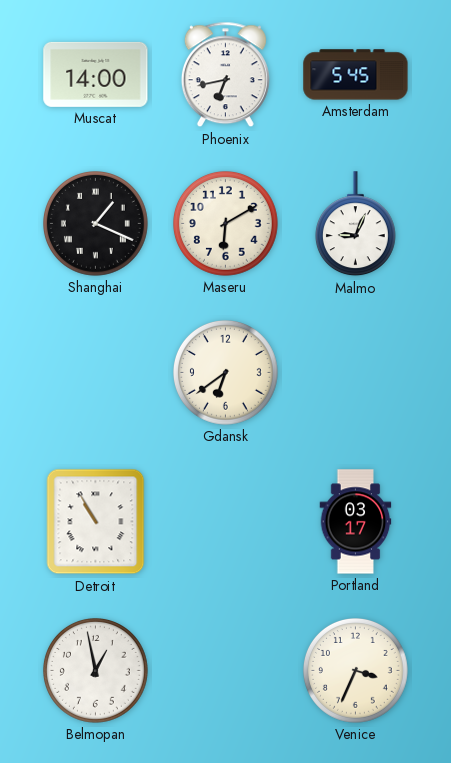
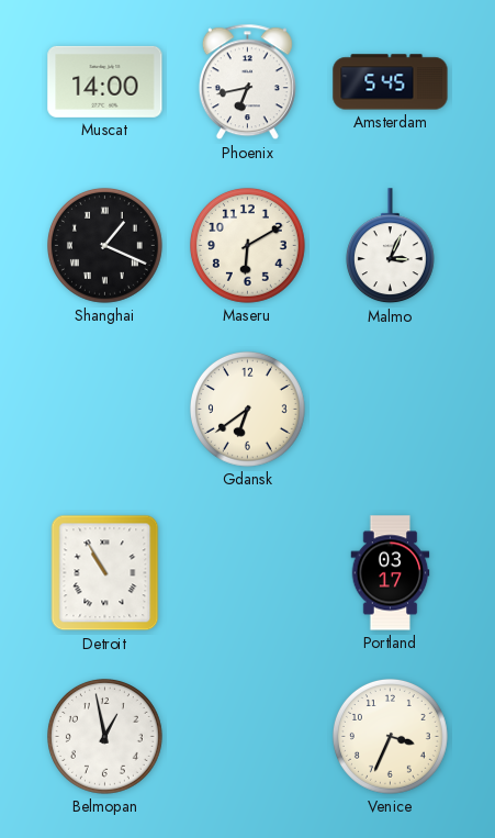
Malmo: 9:04 -> 3:04 (390, 246)
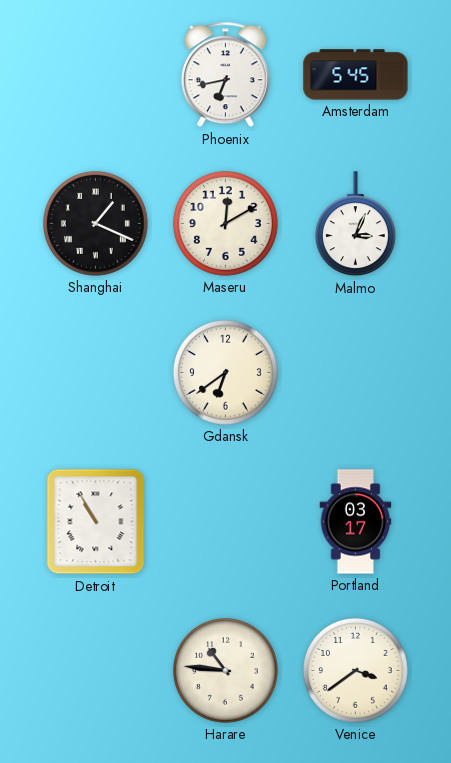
Muscat: 14:00 -> none (105, 81)
Maseru: 6:10 -> 12:10 (226, 224)
Belmopan: 12:58 -> none (105, 737)
Harare: none -> 10:46 (226, 671)
Venice: 3:34 -> 3:39 (356, 671)
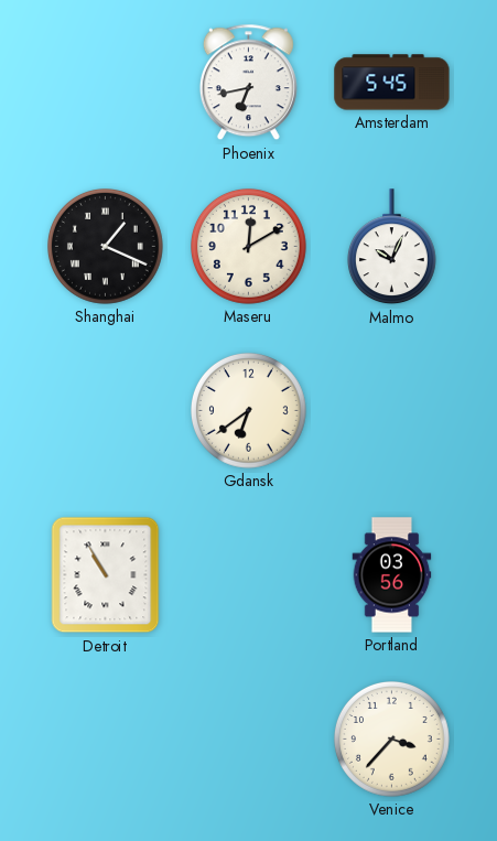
Malmo: 3:04 -> 10:04 (391, 247)
Portland: 03:17 -> 03:56 (392, 575)
Harare: 10:46 -> none (226, 671)
Venice: 3:39 -> 3:37 (392, 740)
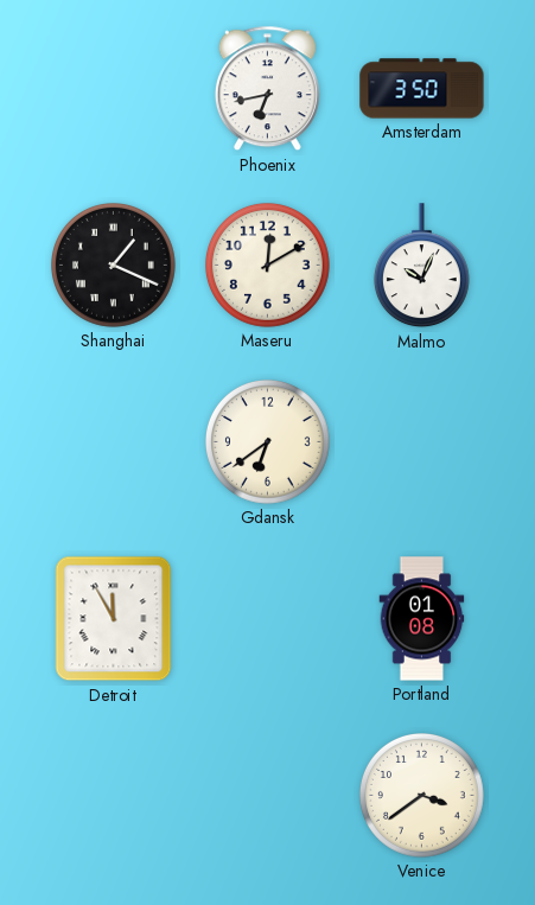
Amsterdam: 5:45 -> 3:50 (422, 89)
Detroit: 10:55 -> 11:55 (114, 619)
Portland: 03:56 -> 01:08 (422, 619)
Venice: 3:37 -> 3:39 (422, 796)
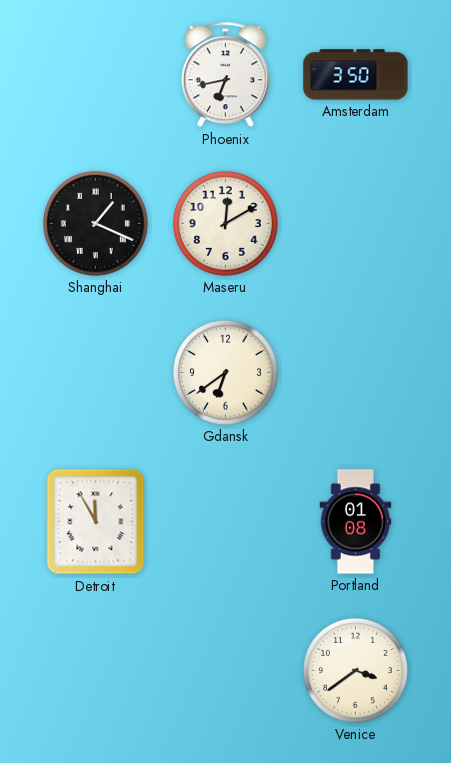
Malmo: 10:04 -> none (421, 266)
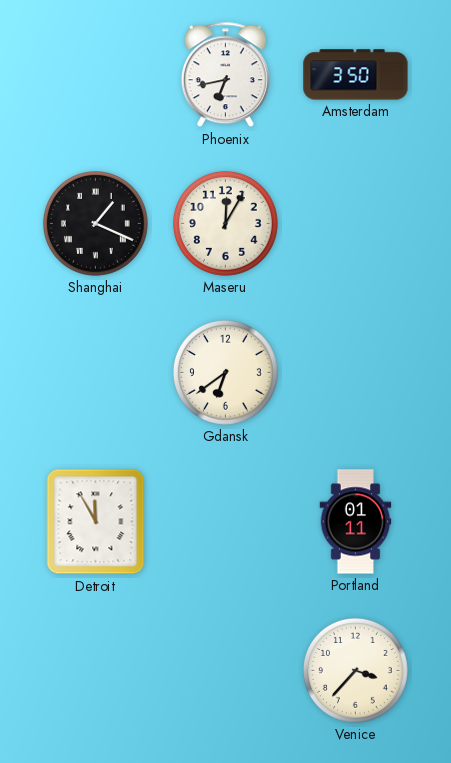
Maseru: 12:10 -> 12:05 (226, 224)
Portland: 01:08 -> 01:11 (356, 522)
Venice: 3:39 -> 3:37 (356, 671)
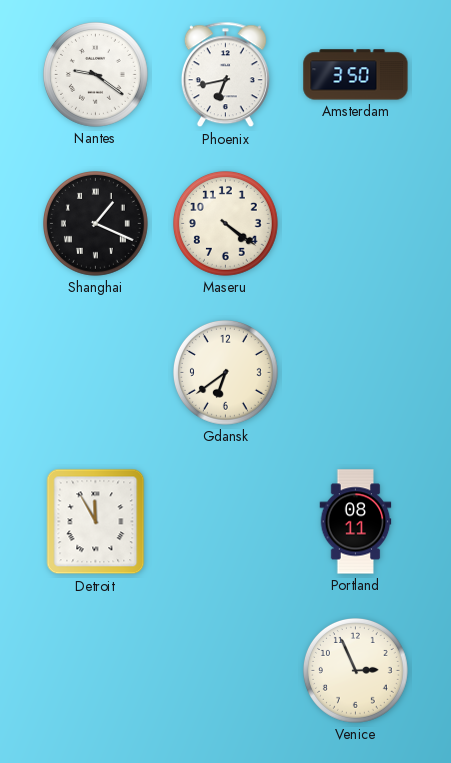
Nantes: none -> 9:21 (96, 75)
Maseru: 12:05 -> 4:21 (226, 224)
Portland: 01:11 -> 08:11 (356, 522)
Venice: 3:37 -> 2:56 (356, 671)
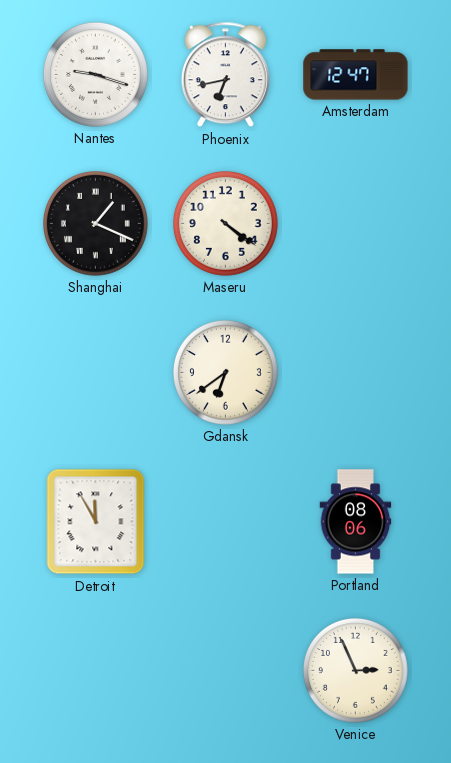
Nantes: 9:21 -> 9:18 (96, 75)
Amsterdam: 3:50 -> 12:47 (356, 75)
Portland: 08:11 -> 08:06 (356, 522)
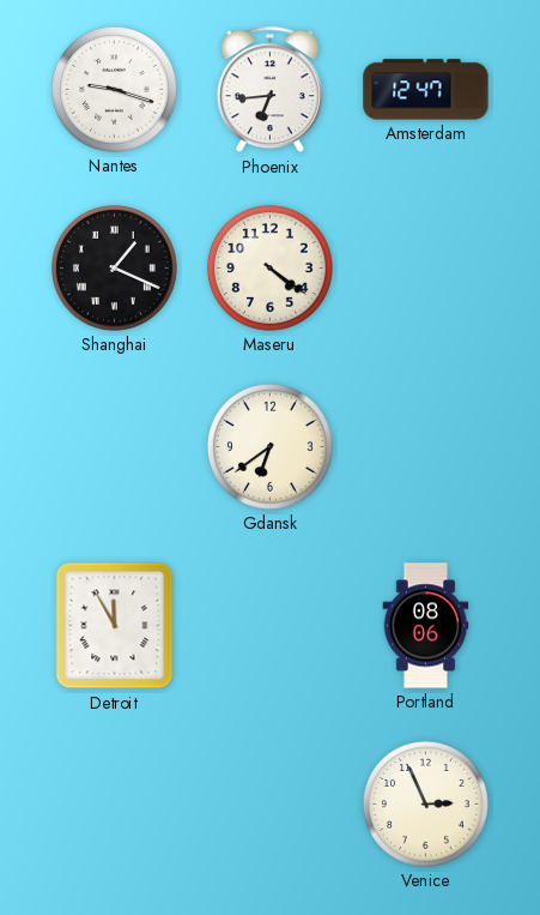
Phoenix: 6:43 -> 6:44 (269, 90)
